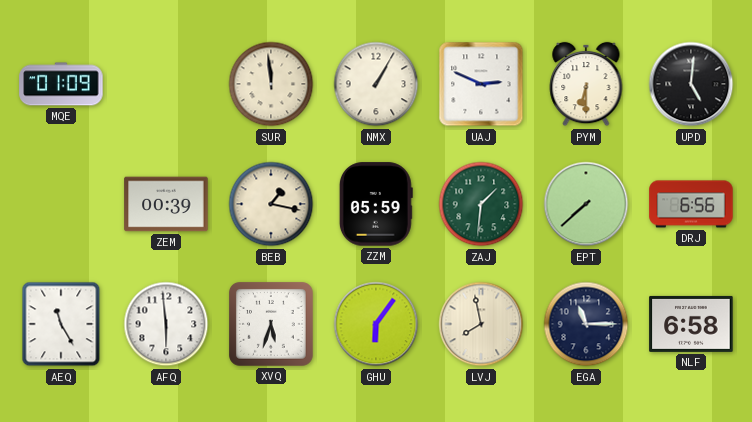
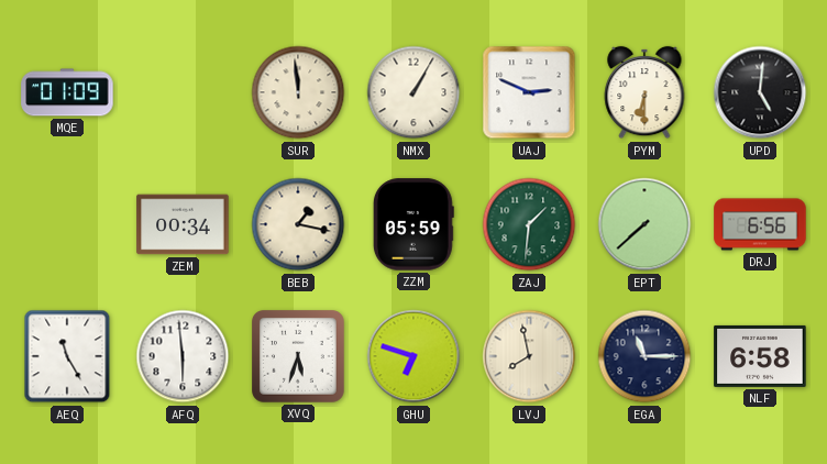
ZEM: 00:39 -> 00:34 (183, 224)
GHU: 6:06 -> 6:48 (413, 356)
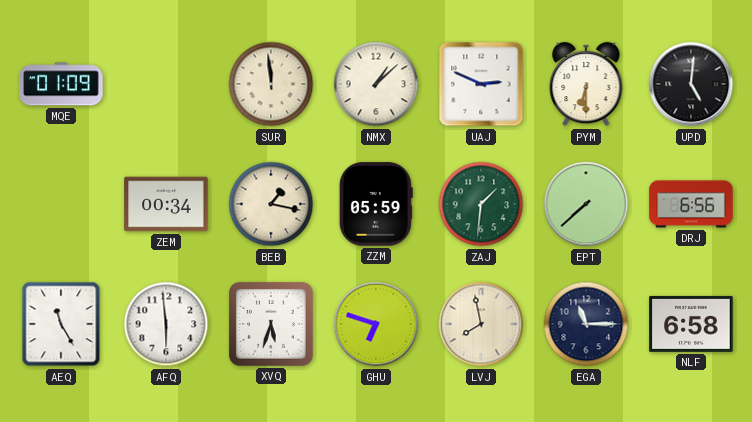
NMX: 1:05 -> 1:08 (376, 84)
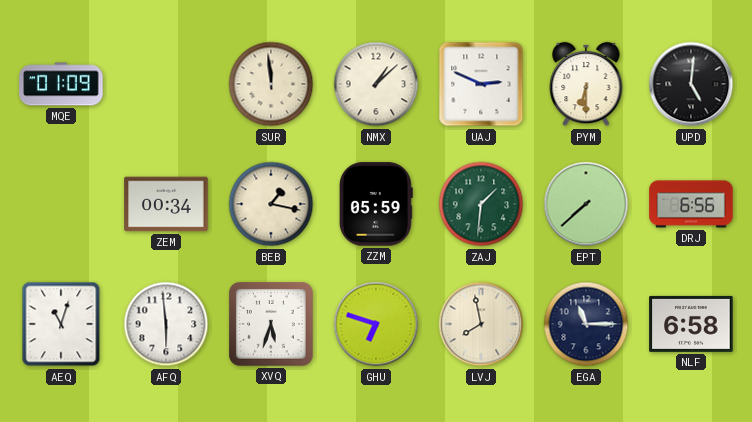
AEQ: 11:25 -> 11:03 (61, 324)
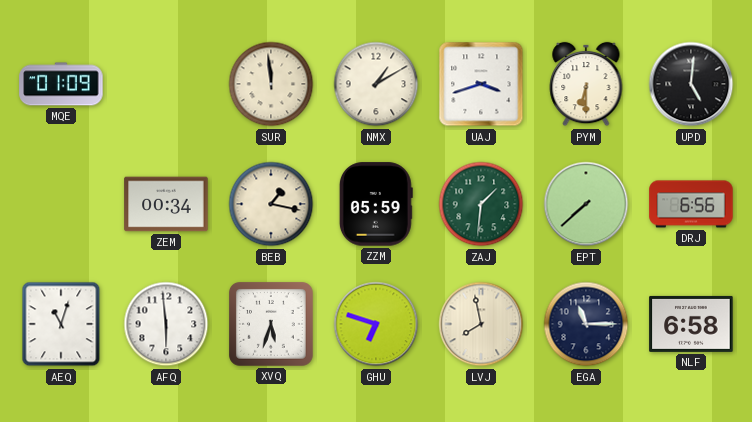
NMX: 1:08 -> 1:10 (376, 84)
UAJ: 2:49 -> 3:42 (481, 84)
